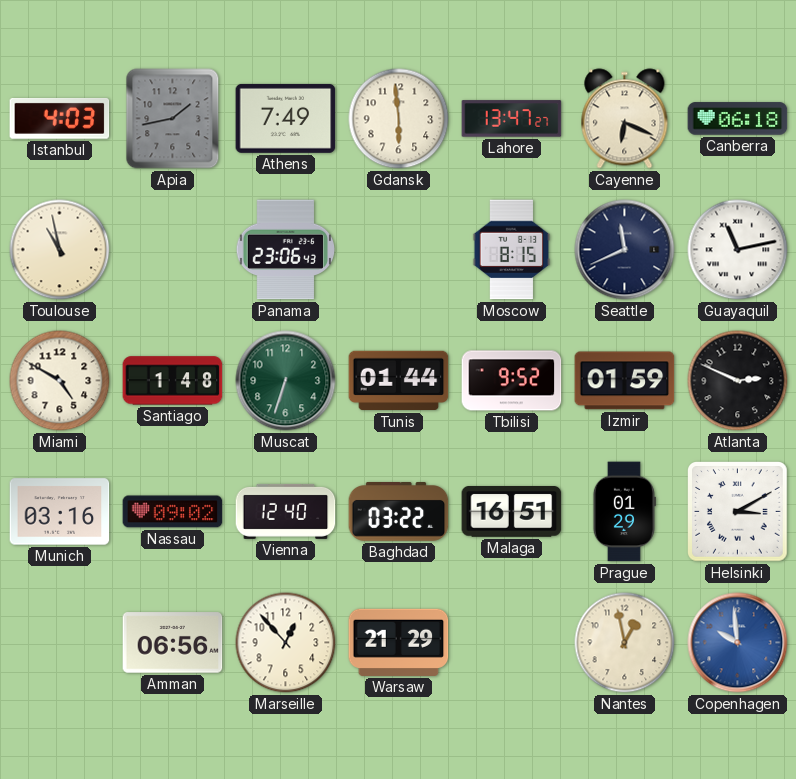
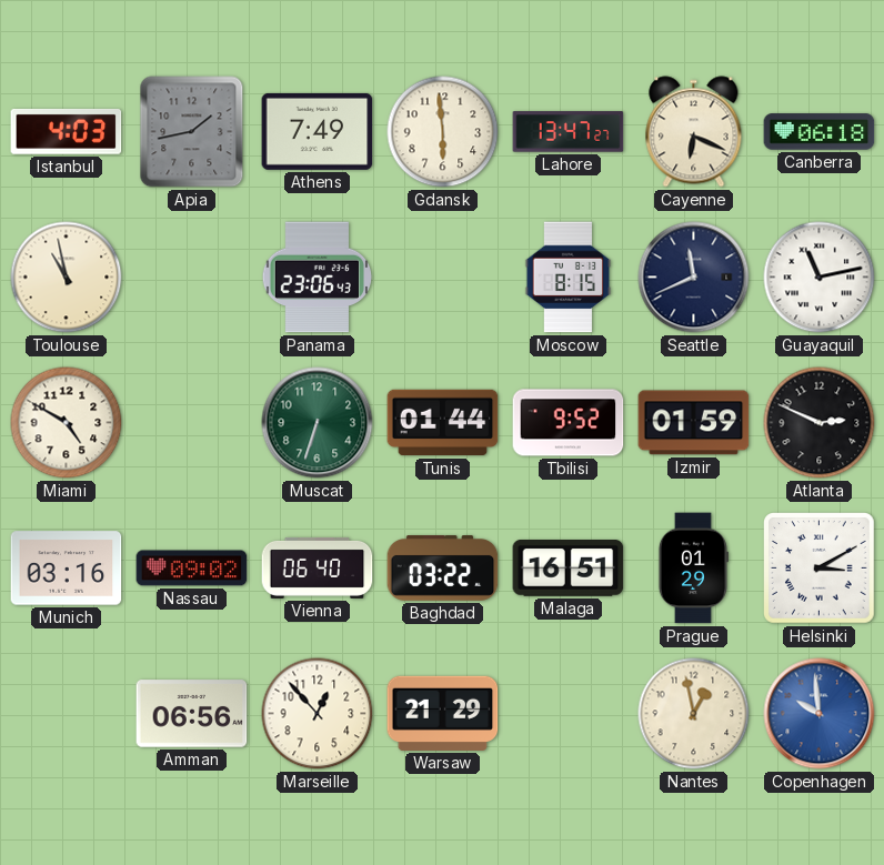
Santiago: 1:48 -> none (173, 381)
Vienna: 12:40 -> 06:40 (318, 567)
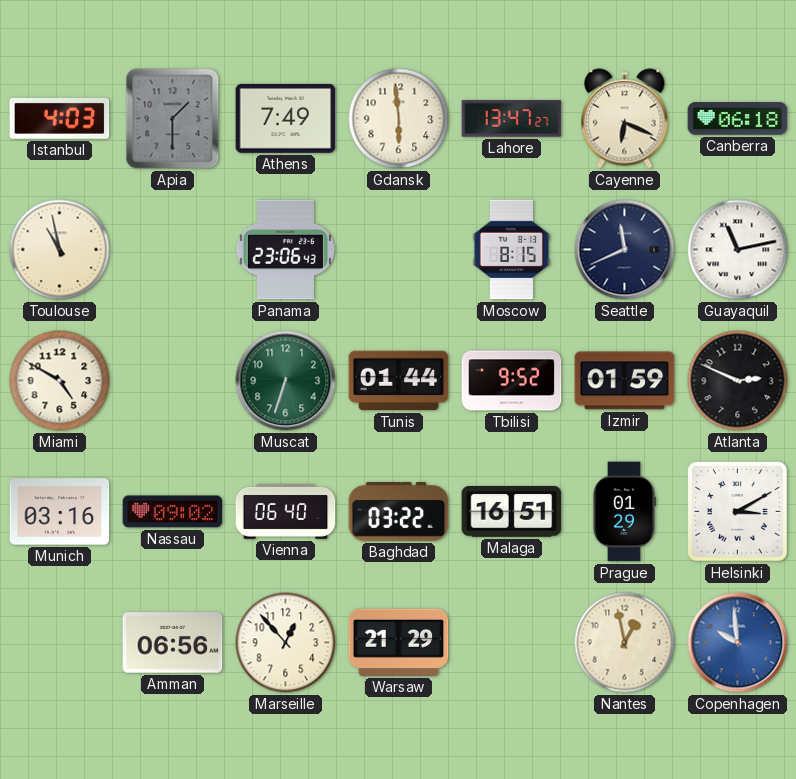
Apia: 1:43 -> 1:30 (173, 119)
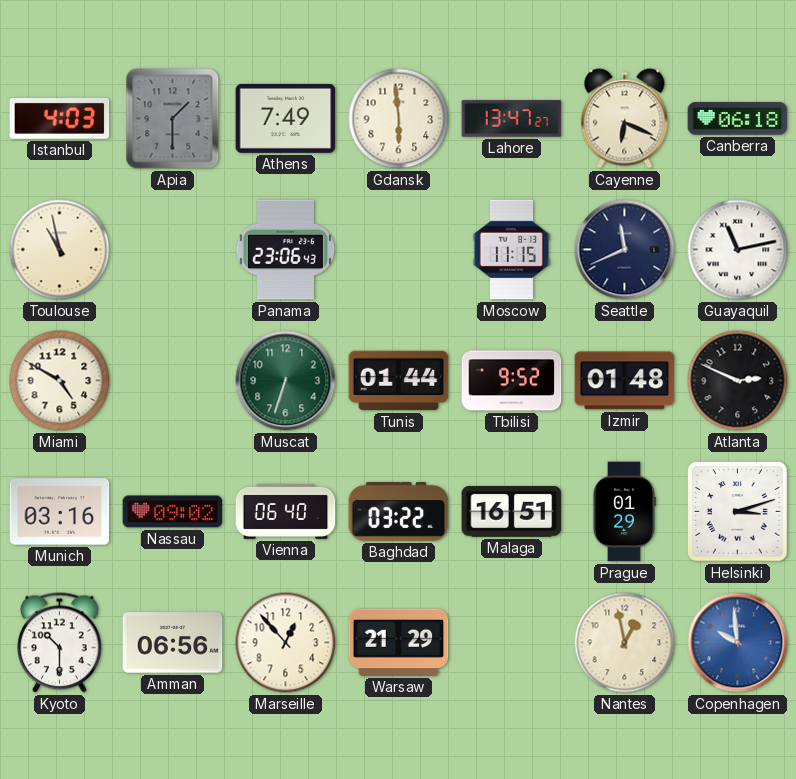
Moscow: 8:15 -> 11:15 (512, 250)
Izmir: 01:59 -> 01:48 (625, 381)
Helsinki: 3:10 -> 3:12 (738, 512)
Kyoto: none -> 10:30 (59, 643)
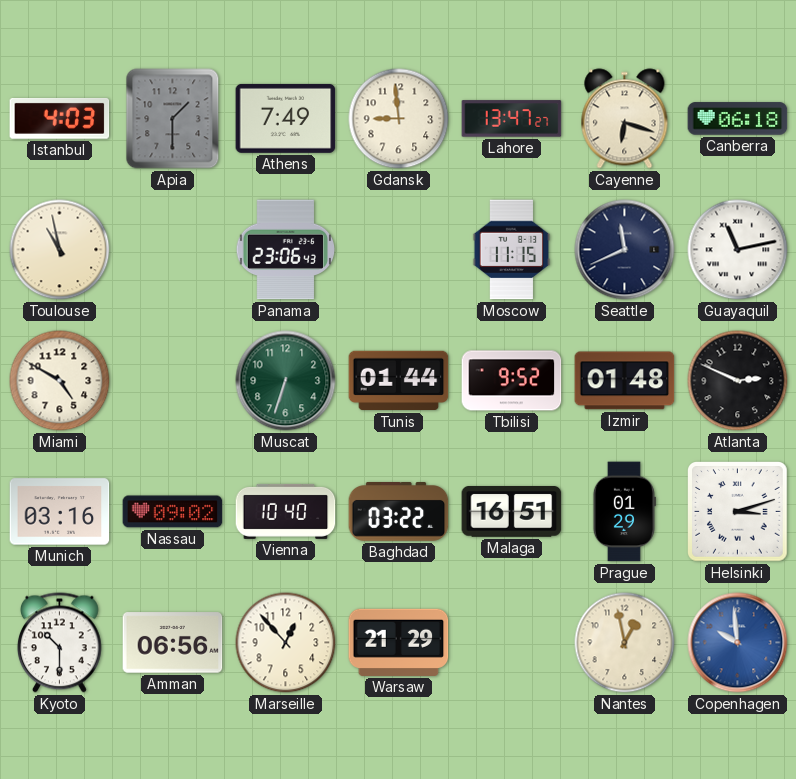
Gdansk: 5:59 -> 8:59 (399, 119)
Cayenne: 6:19 -> 6:18 (625, 119)
Vienna: 06:40 -> 10:40 (286, 511)
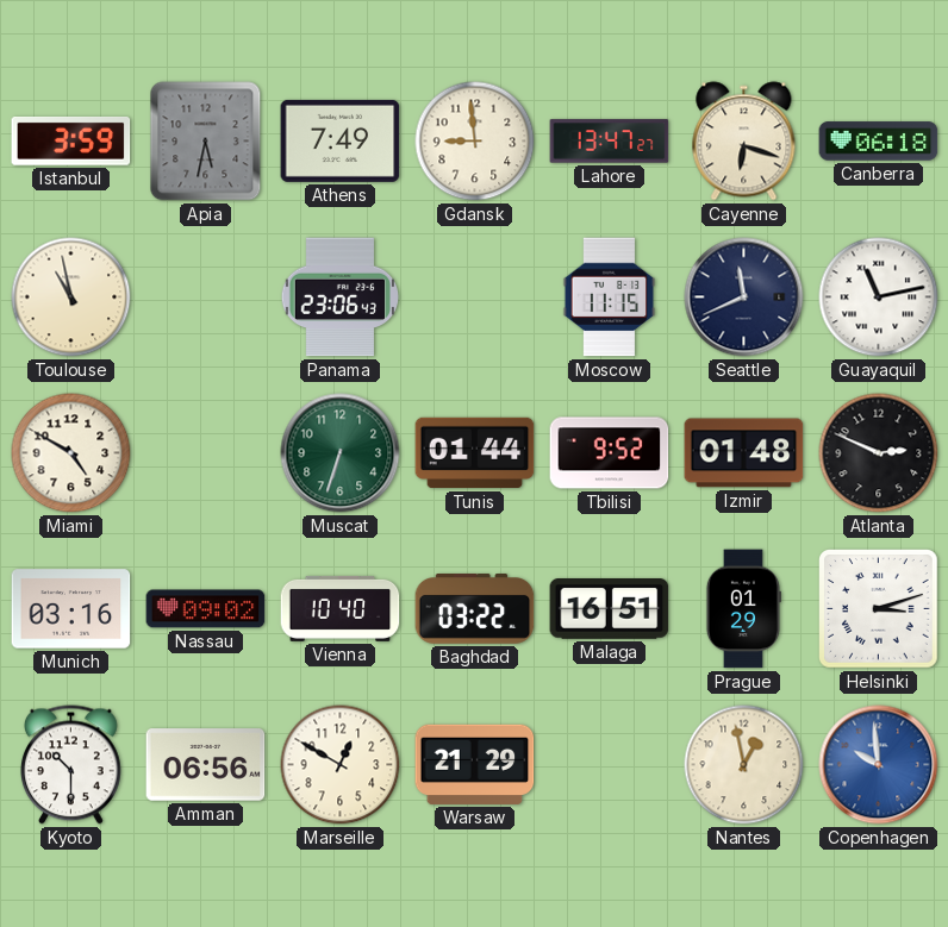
Istanbul: 4:03 -> 3:59 (71, 140)
Apia: 1:30 -> 5:32 (206, 142)
Marseille: 12:53 -> 12:50 (341, 765)
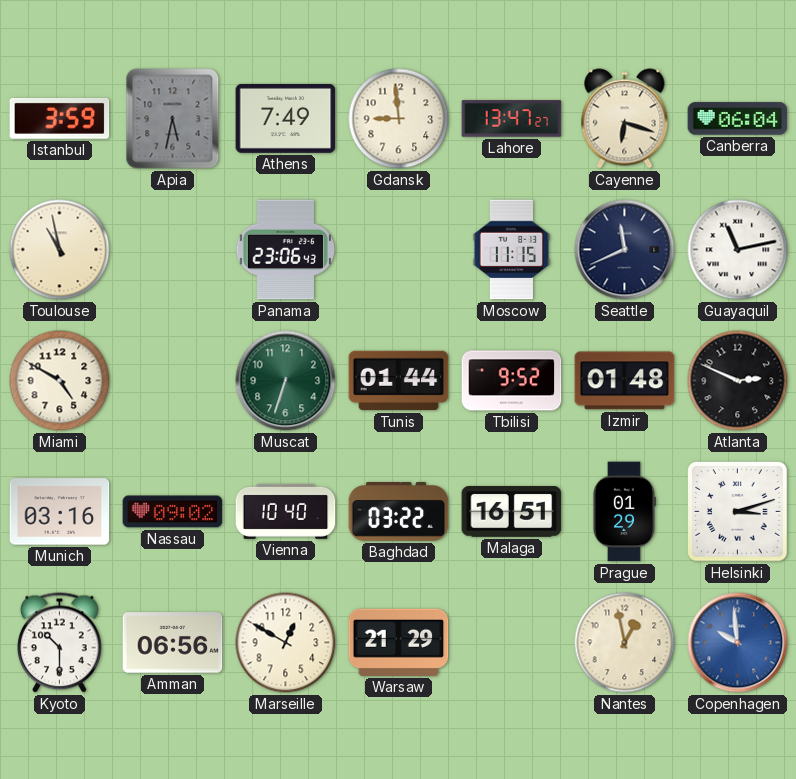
Canberra: 06:18 -> 06:04 (738, 119)
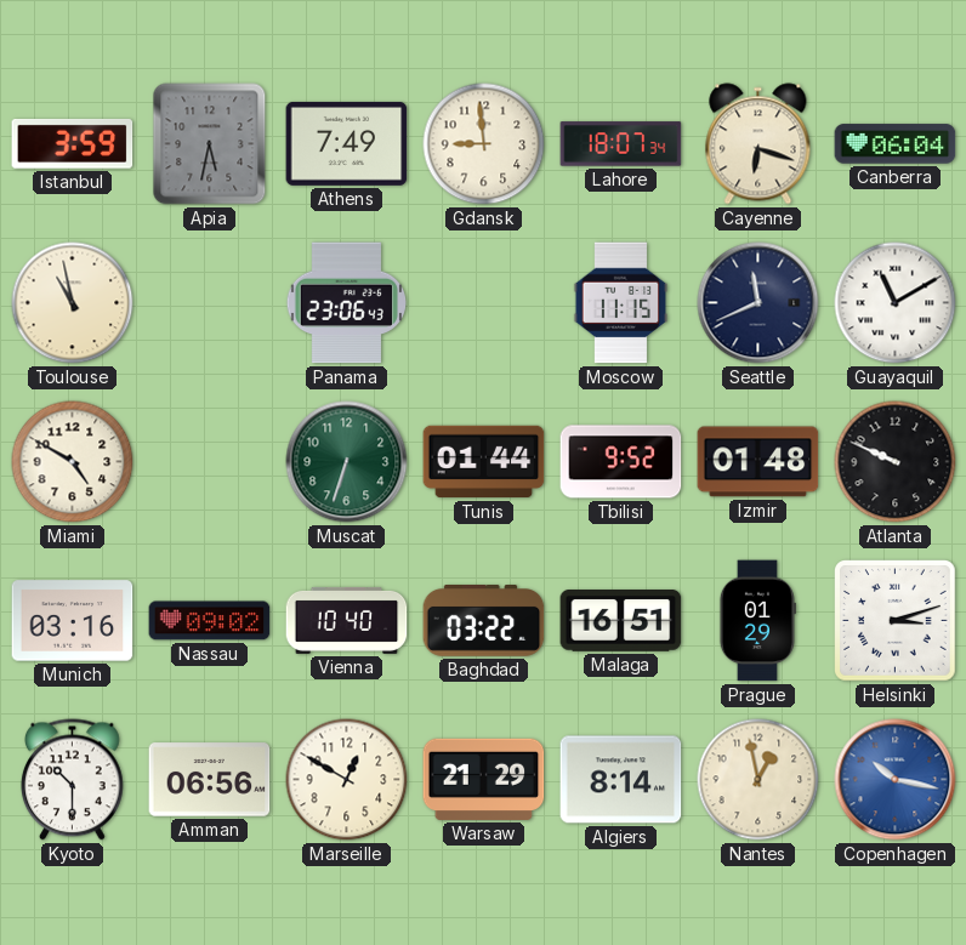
Lahore: 13:47 -> 18:07 (621, 144)
Guayaquil: 11:13 -> 11:10 (896, 303)
Atlanta: 2:49 -> 9:49 (896, 462)
Algiers: none -> 8:14 (621, 780)
Copenhagen: 9:59 -> 10:17 (896, 780)
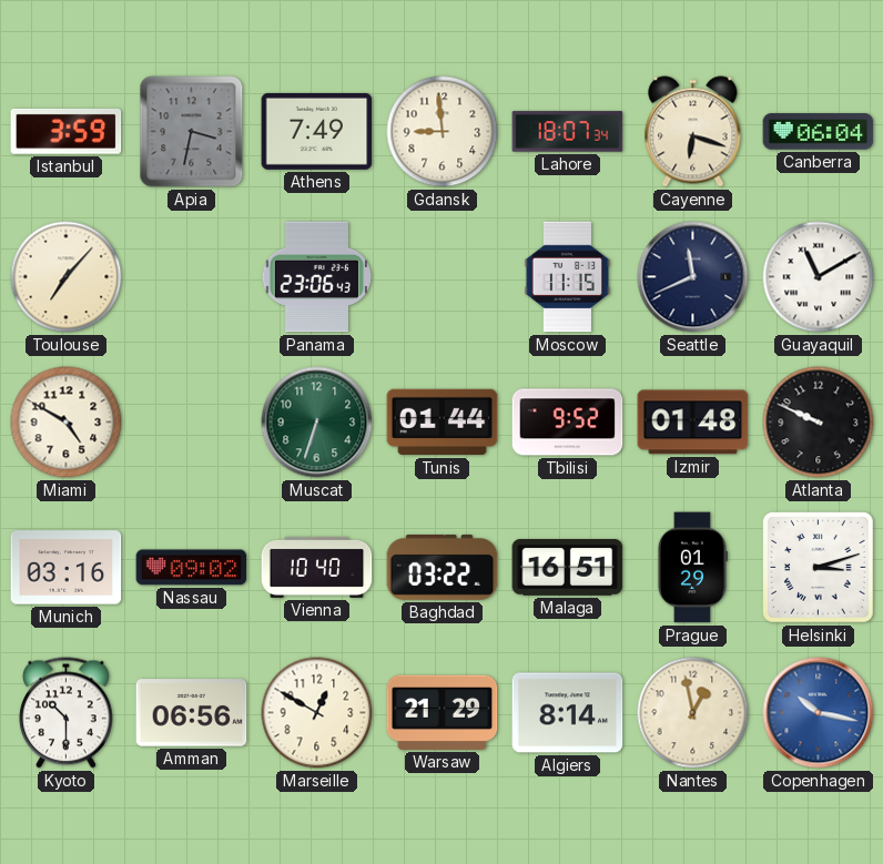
Apia: 5:32 -> 3:32 (192, 132)
Toulouse: 10:58 -> 7:07 (67, 277)
